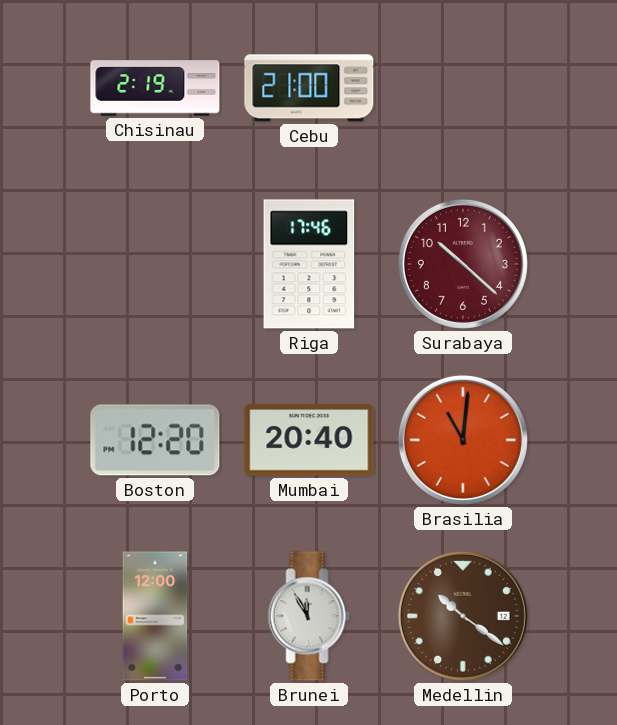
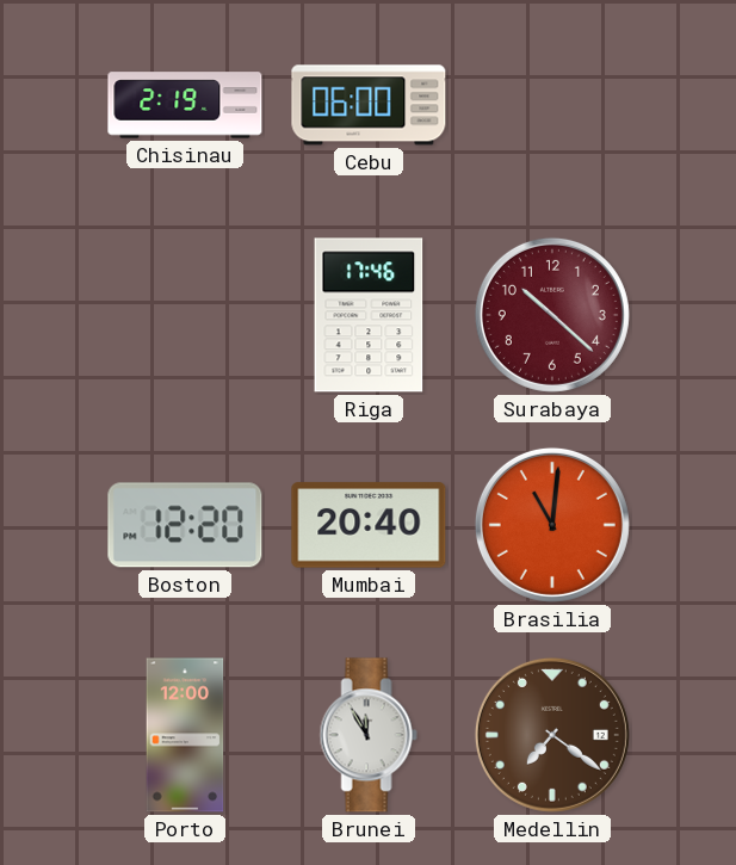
Cebu: 21:00 -> 06:00 (369, 105)
Medellin: 10:21 -> 7:21 (552, 735)
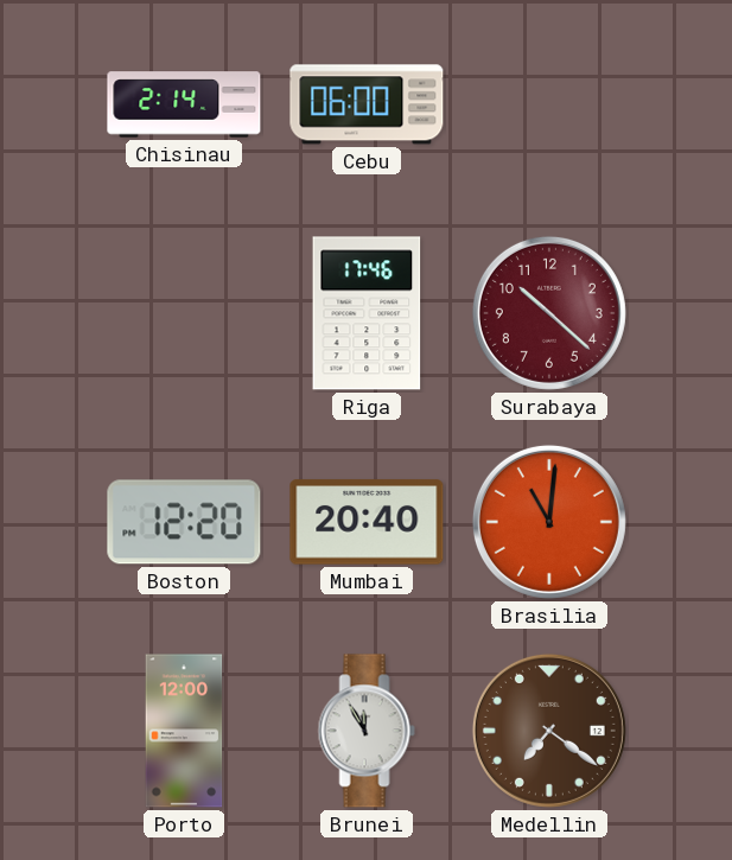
Chisinau: 2:19 -> 2:14 (184, 104)
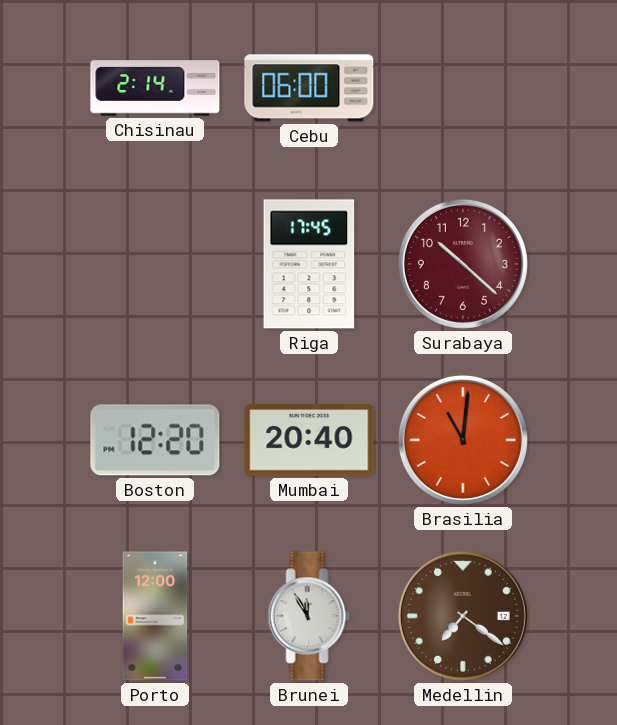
Riga: 17:46 -> 17:45 (309, 264)
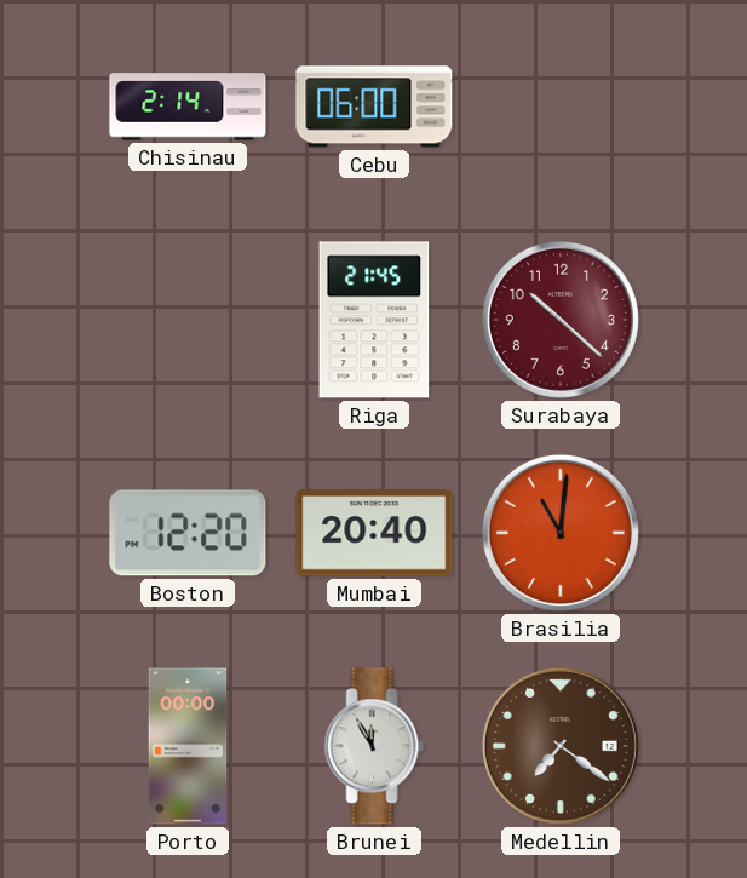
Riga: 17:45 -> 21:45 (374, 320)
Porto: 12:00 -> 00:00 (188, 746)
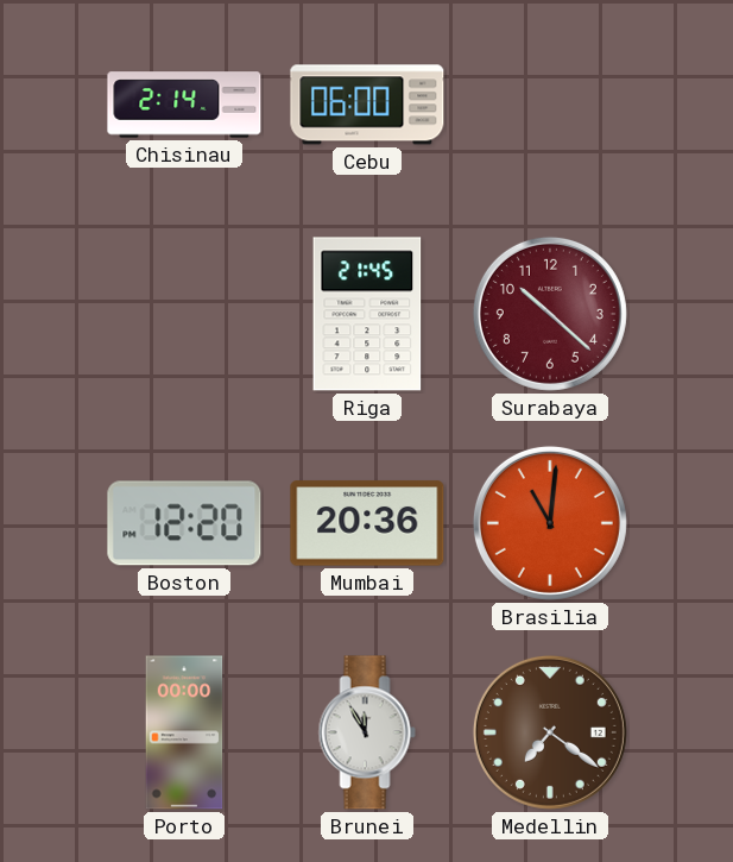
Mumbai: 20:40 -> 20:36 (367, 523)
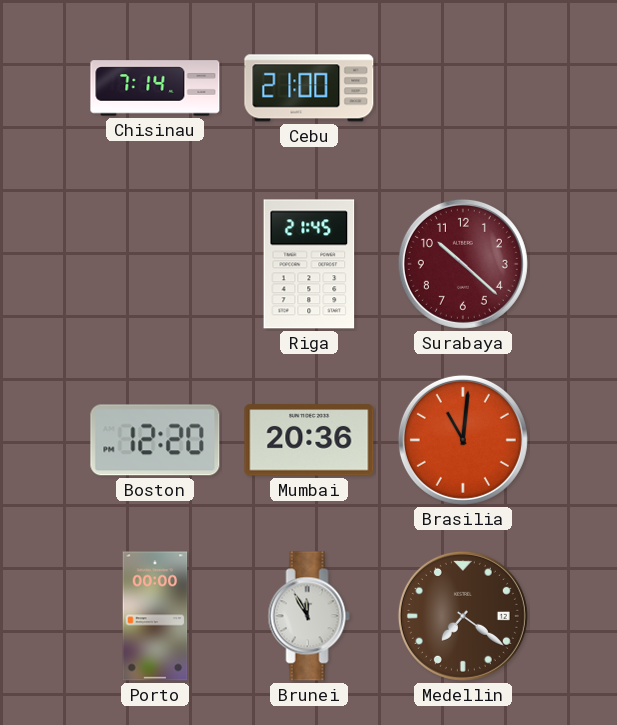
Chisinau: 2:14 -> 7:14 (155, 88)
Cebu: 06:00 -> 21:00 (309, 88)
